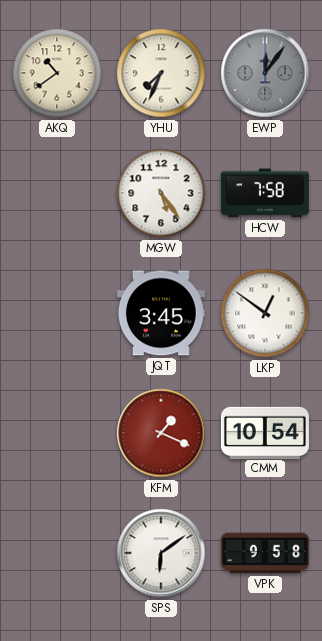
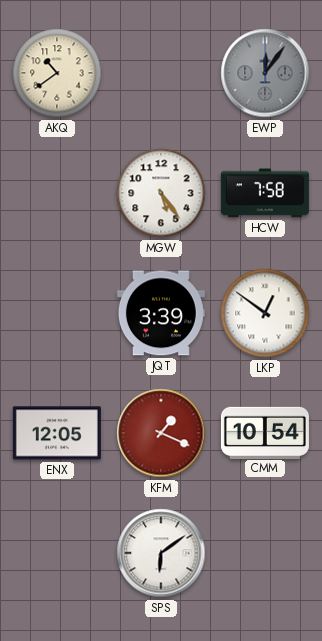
YHU: 7:34 -> none (161, 73)
JQT: 3:45 -> 3:39 (161, 313)
ENX: none -> 12:05 (57, 433)
VPK: 9:58 -> none (265, 553)
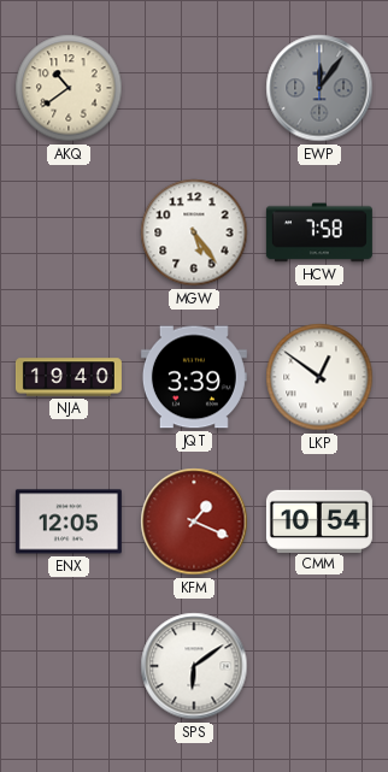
NJA: none -> 19:40 (69, 377)
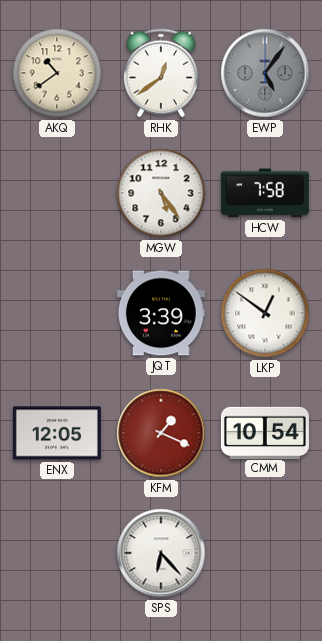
RHK: none -> 12:39 (161, 73)
EWP: 12:06 -> 5:06 (265, 73)
NJA: 19:40 -> none (69, 377)
SPS: 6:09 -> 6:23 (161, 553)
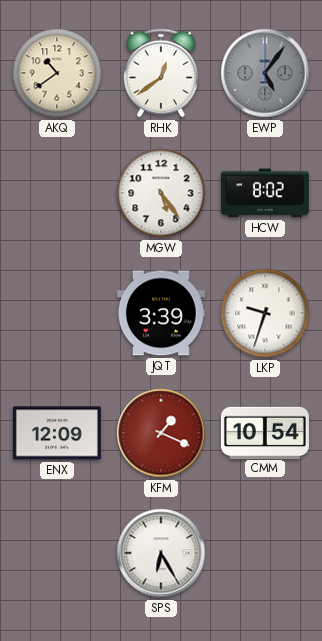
HCW: 7:58 -> 8:02 (265, 193)
LKP: 12:51 -> 9:33 (265, 313)
ENX: 12:05 -> 12:09 (57, 433)
SPS: 6:23 -> 6:25 (161, 553)
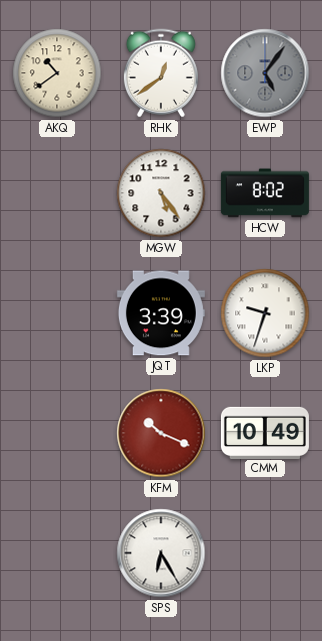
ENX: 12:09 -> none (57, 433)
KFM: 1:19 -> 10:19 (161, 433)
CMM: 10:54 -> 10:49 (265, 432)
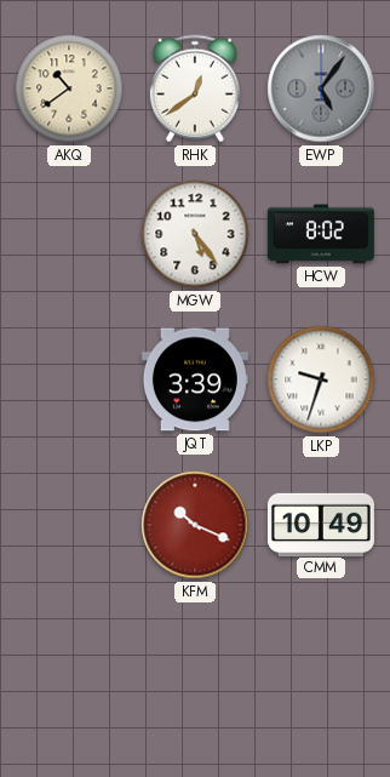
SPS: 6:25 -> none (161, 553)
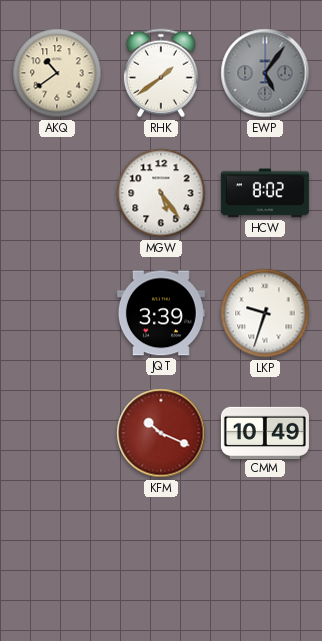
RHK: 12:39 -> 1:39 (161, 73)
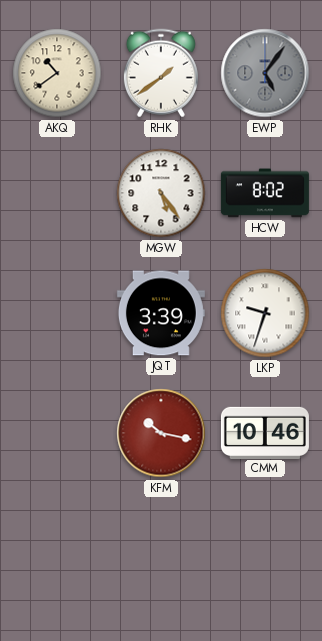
KFM: 10:19 -> 10:17 (161, 433)
CMM: 10:49 -> 10:46 (265, 432)
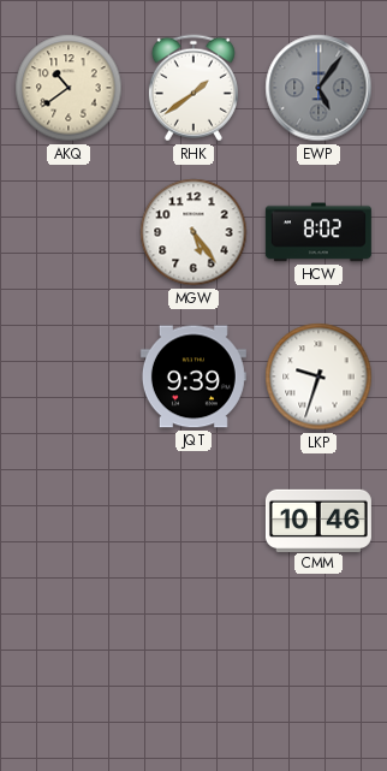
JQT: 3:39 -> 9:39 (194, 376)
KFM: 10:17 -> none (161, 433)
